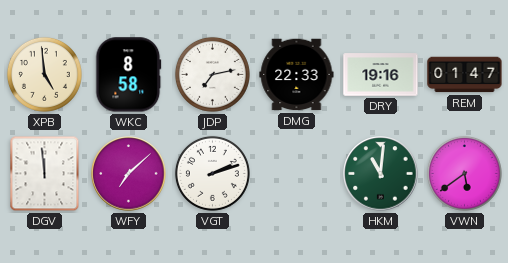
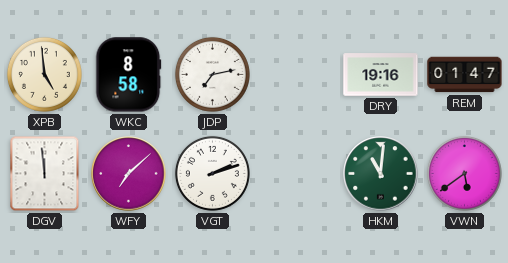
DMG: 22:33 -> none (297, 75)
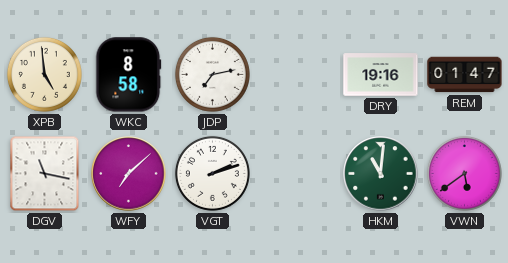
DGV: 11:59 -> 11:17 (45, 174)
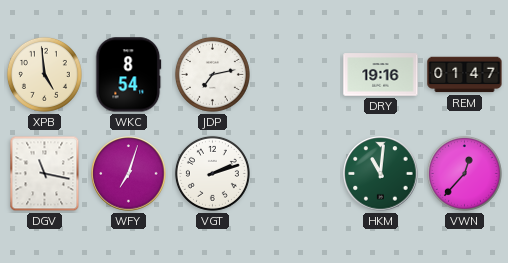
WKC: 8:58 -> 8:54 (129, 75)
WFY: 7:08 -> 7:03 (129, 174)
VWN: 5:39 -> 12:37 (464, 173)
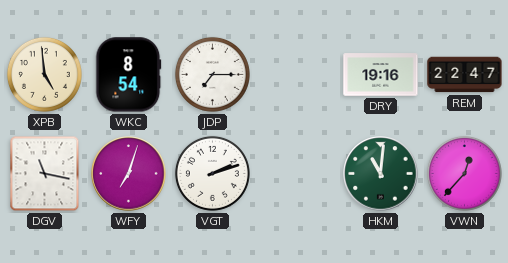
JDP: 7:13 -> 7:15 (212, 74)
REM: 01:47 -> 22:47 (465, 75)
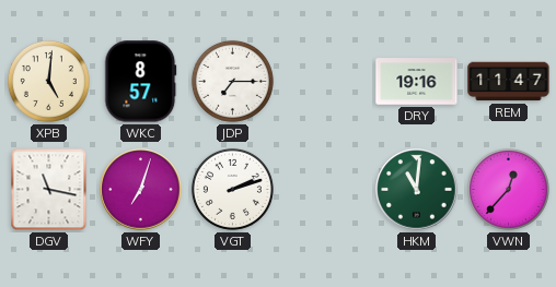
XPB: 4:59 -> 5:01 (48, 81)
WKC: 8:54 -> 8:57 (141, 82)
REM: 22:47 -> 11:47 (509, 82)
